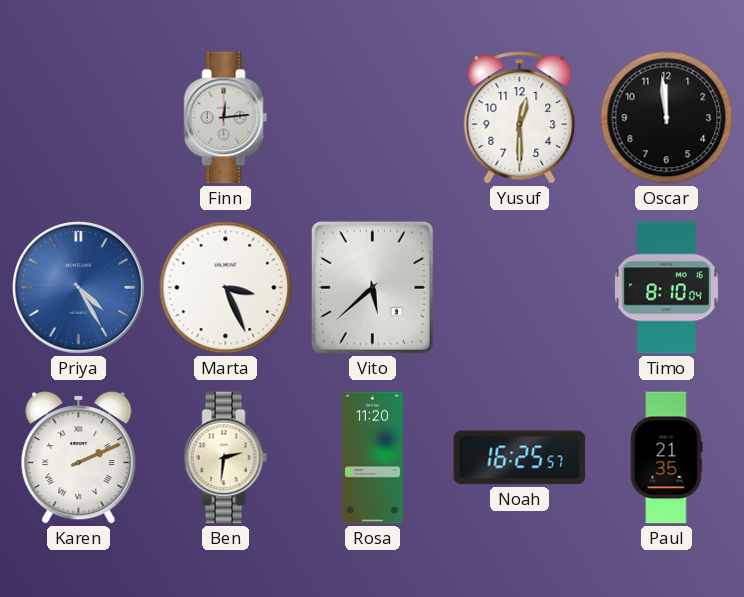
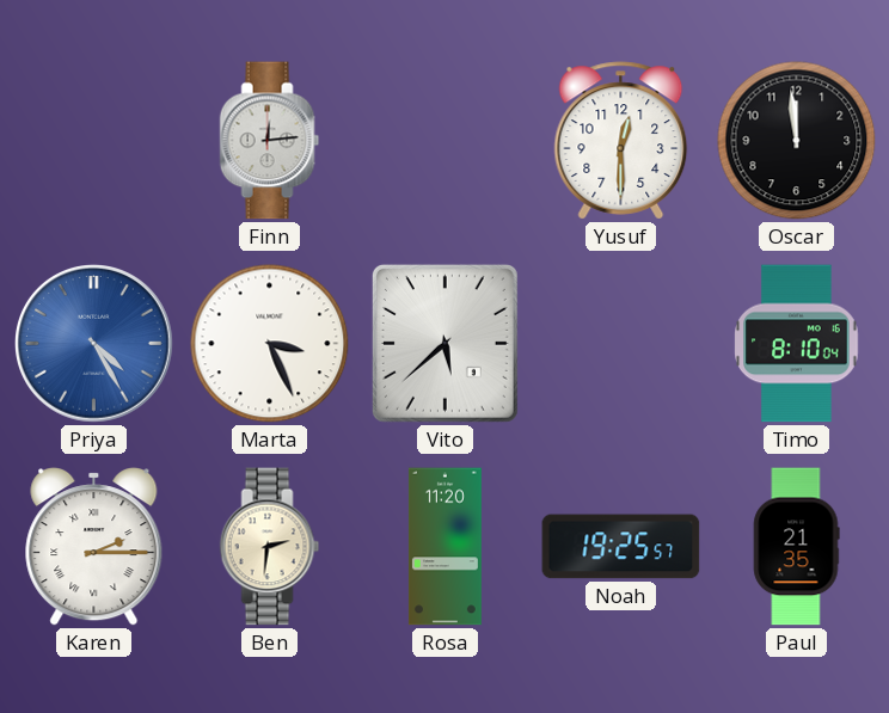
Karen: 2:11 -> 2:15 (94, 547)
Noah: 16:25 -> 19:25 (621, 547)
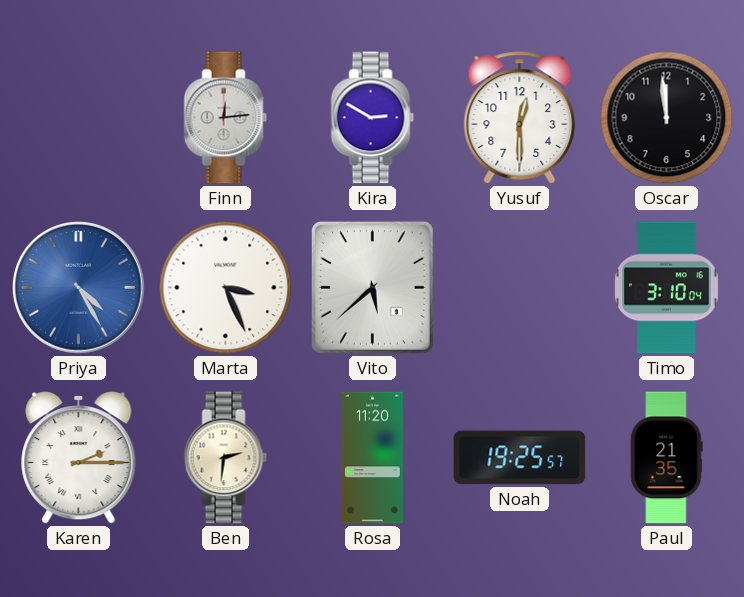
Kira: none -> 2:50 (373, 118)
Timo: 8:10 -> 3:10 (667, 288)
